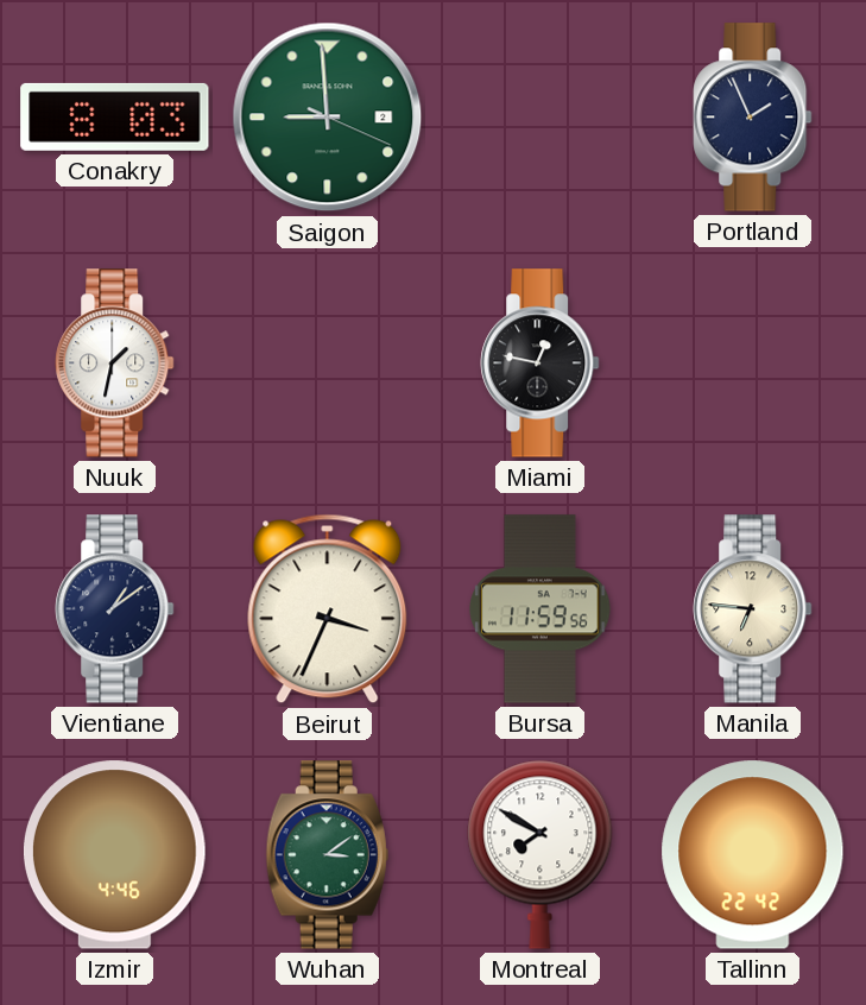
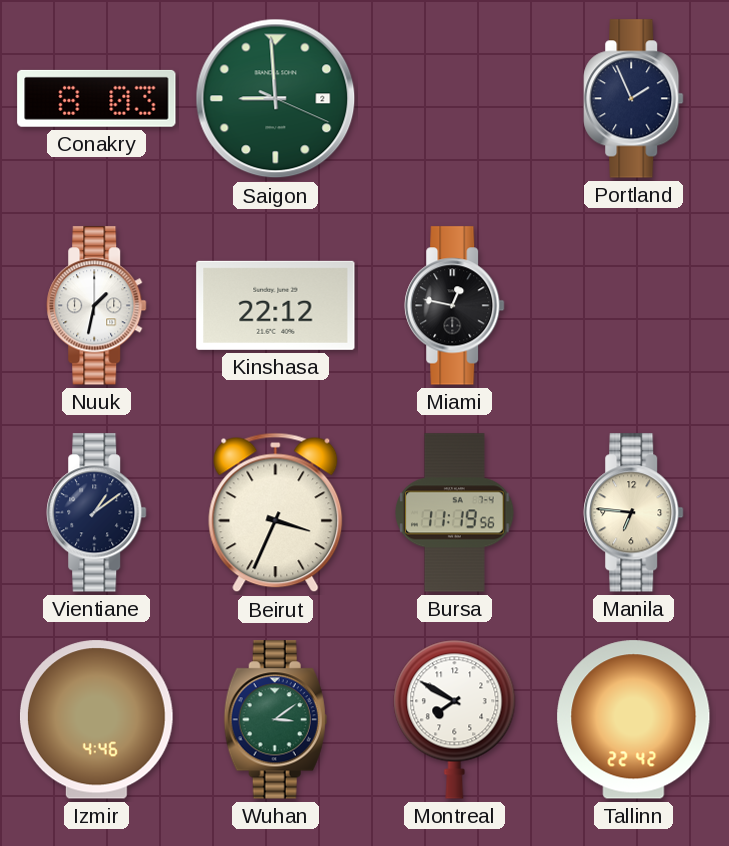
Kinshasa: none -> 22:12 (276, 305)
Bursa: 11:59 -> 11:19 (455, 513)
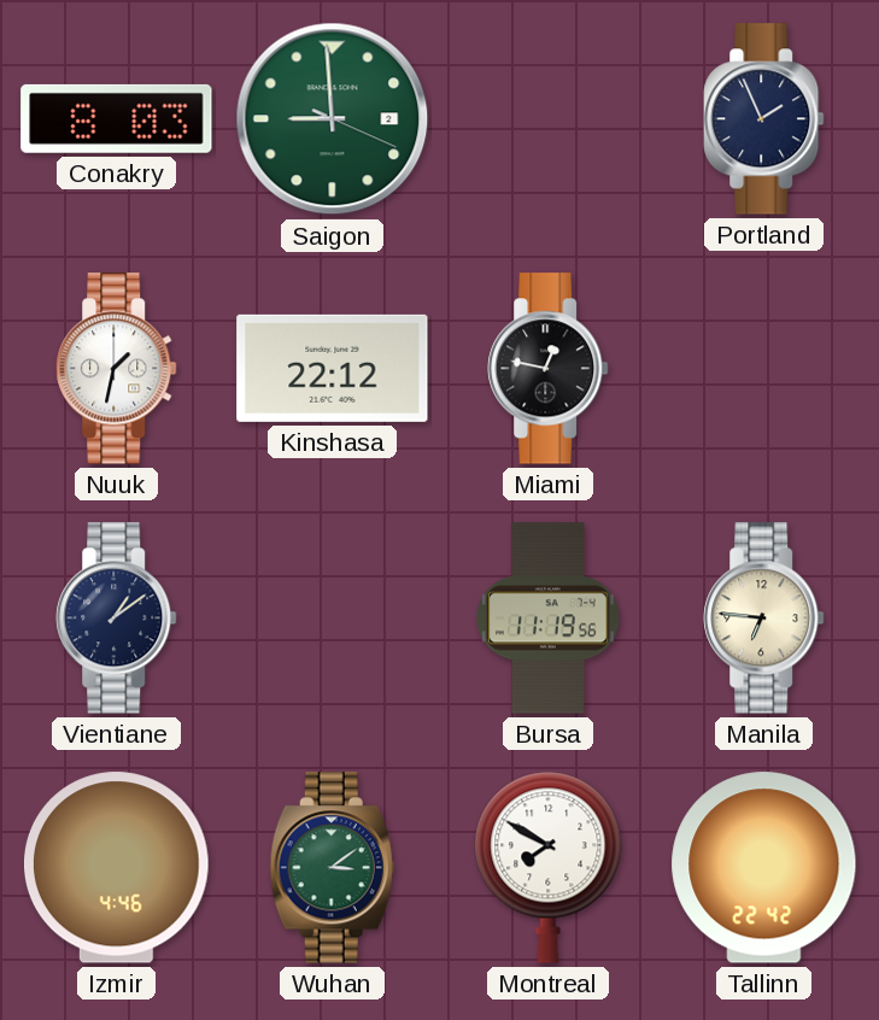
Beirut: 3:34 -> none (276, 513)
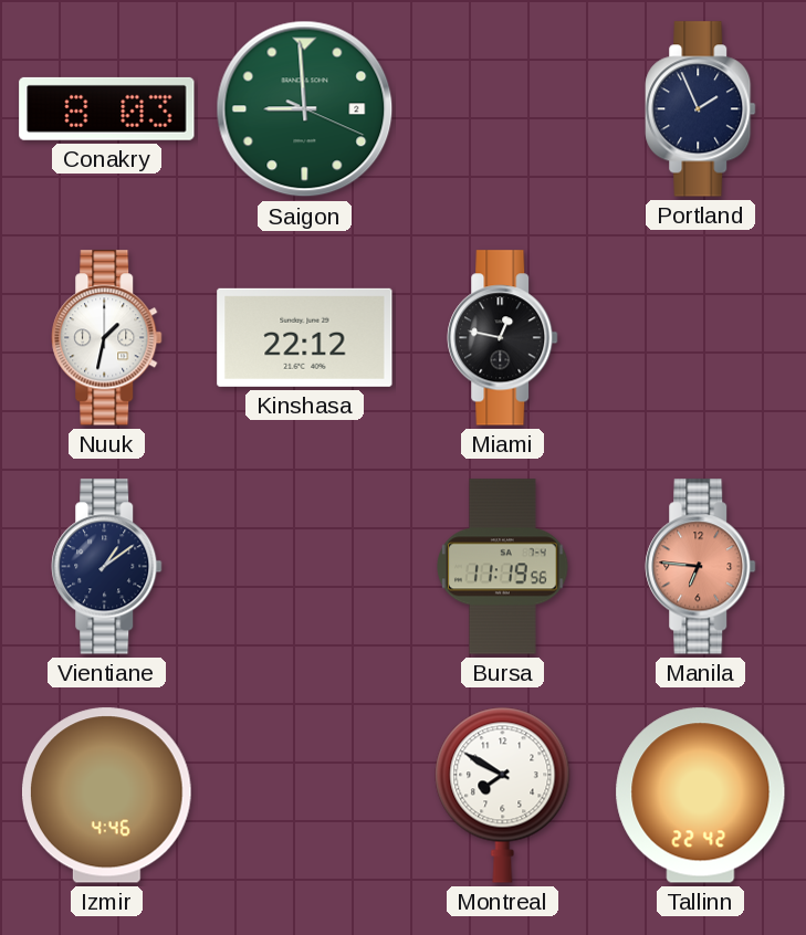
Manila dial: cream -> salmon (701, 567)
Wuhan: 3:09 -> none (332, 868)
